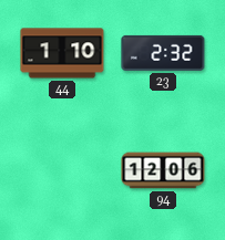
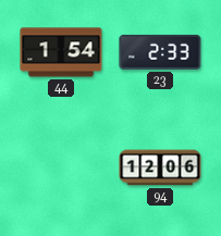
44: 1:10 -> 1:54 (61, 52)
23: 2:32 -> 2:33 (160, 52)
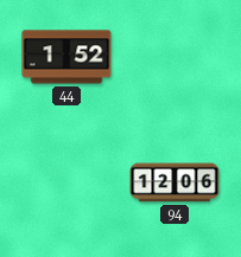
44: 1:54 -> 1:52 (66, 57)
23: 2:33 -> none (160, 52)
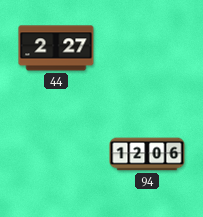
44: 1:52 -> 2:27 (56, 48)
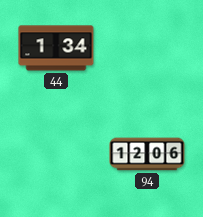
44: 2:27 -> 1:34 (56, 48)
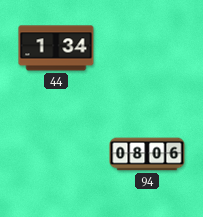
94: 12:06 -> 08:06 (147, 154)
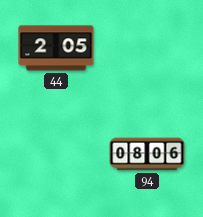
44: 1:34 -> 2:05 (56, 48)
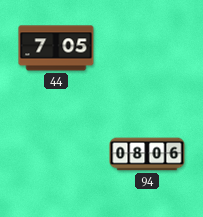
44: 2:05 -> 7:05 (56, 48)
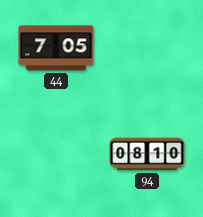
94: 08:06 -> 08:10 (147, 154)
